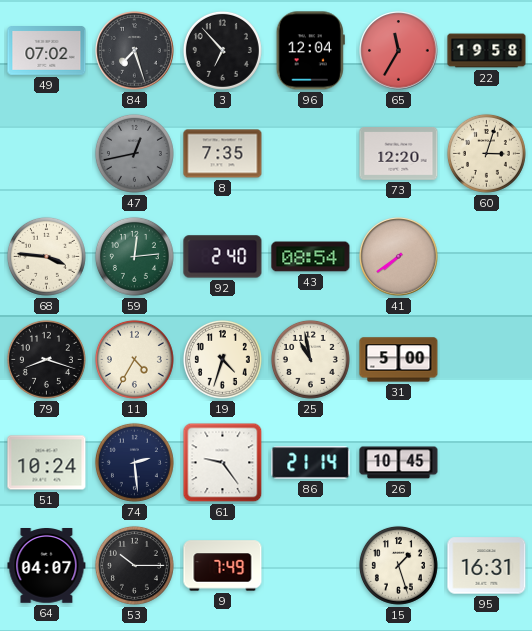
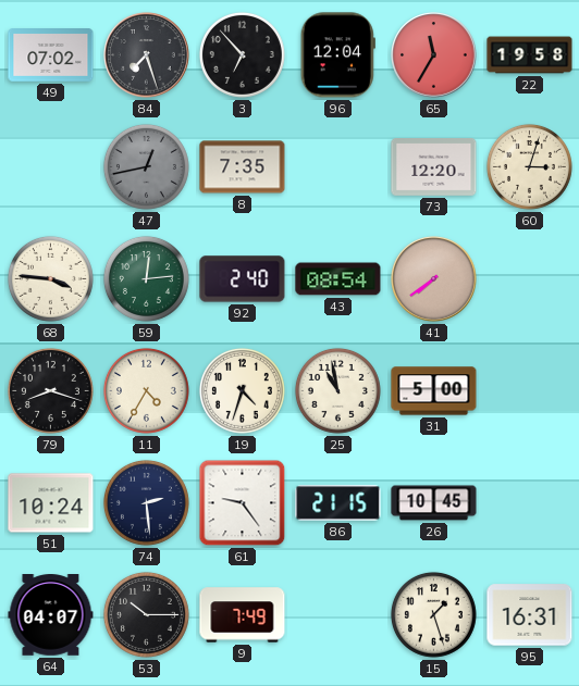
86: 21:14 -> 21:15 (338, 503)
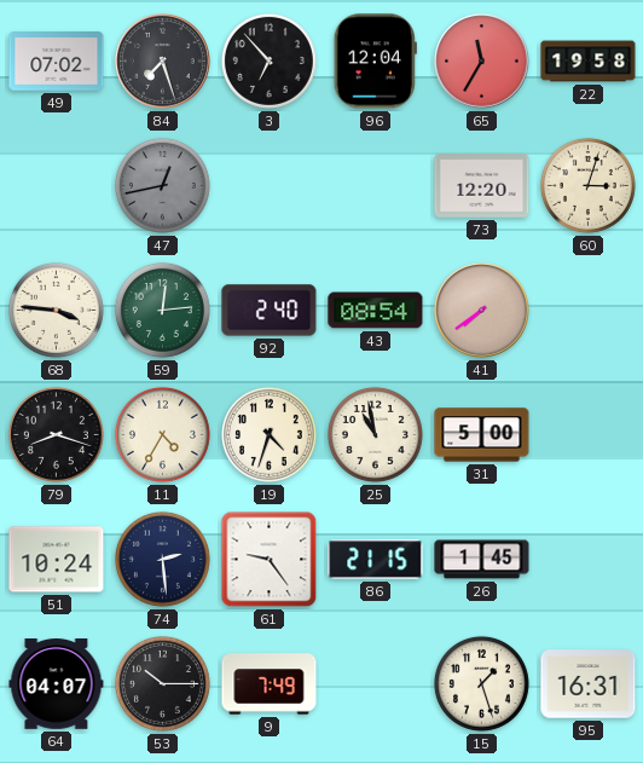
8: 7:35 -> none (243, 167)
26: 10:45 -> 1:45 (482, 560)
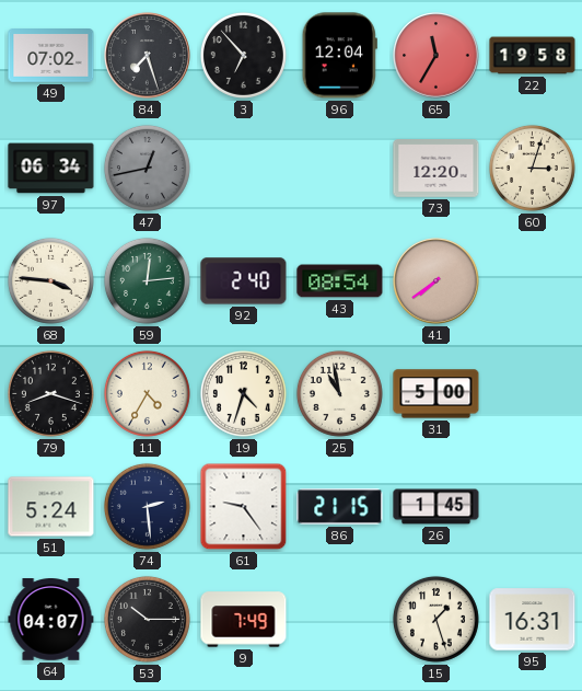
97: none -> 06:34 (51, 169)
51: 10:24 -> 5:24 (51, 507)
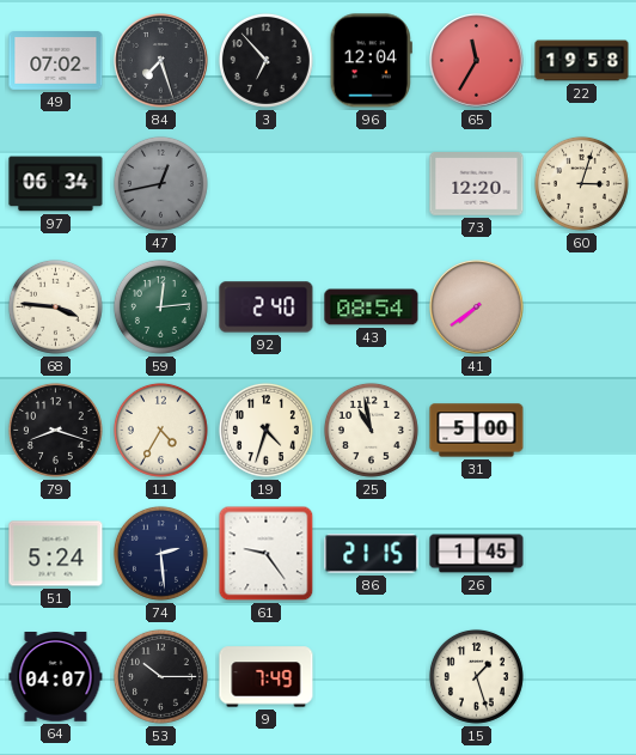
95: 16:31 -> none (533, 620)
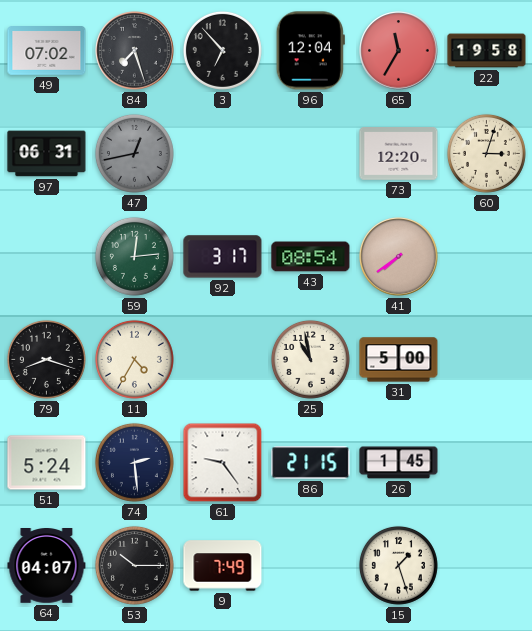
97: 06:34 -> 06:31 (47, 154)
68: 3:46 -> none (55, 306)
92: 2:40 -> 3:17 (223, 257)
19: 4:33 -> none (265, 430)
